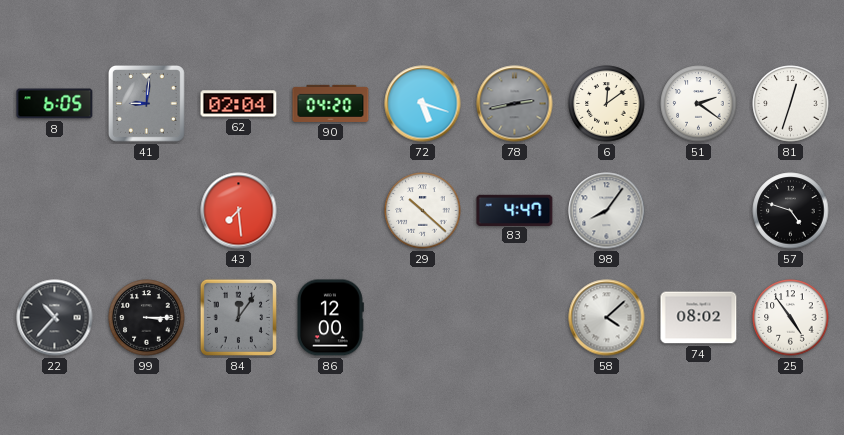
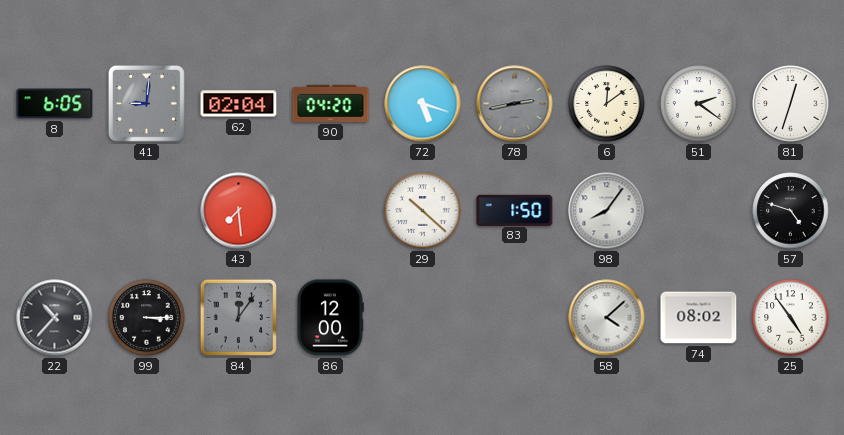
83: 4:47 -> 1:50 (515, 210)
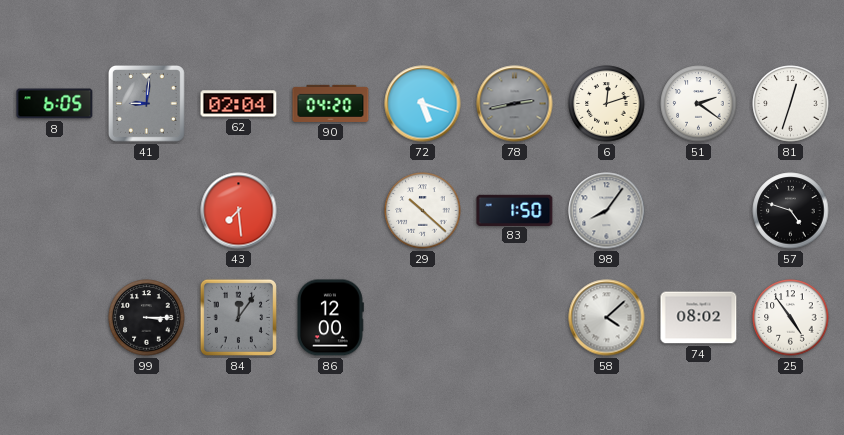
6: 12:09 -> 12:12 (607, 104)
22: 10:37 -> none (55, 318)
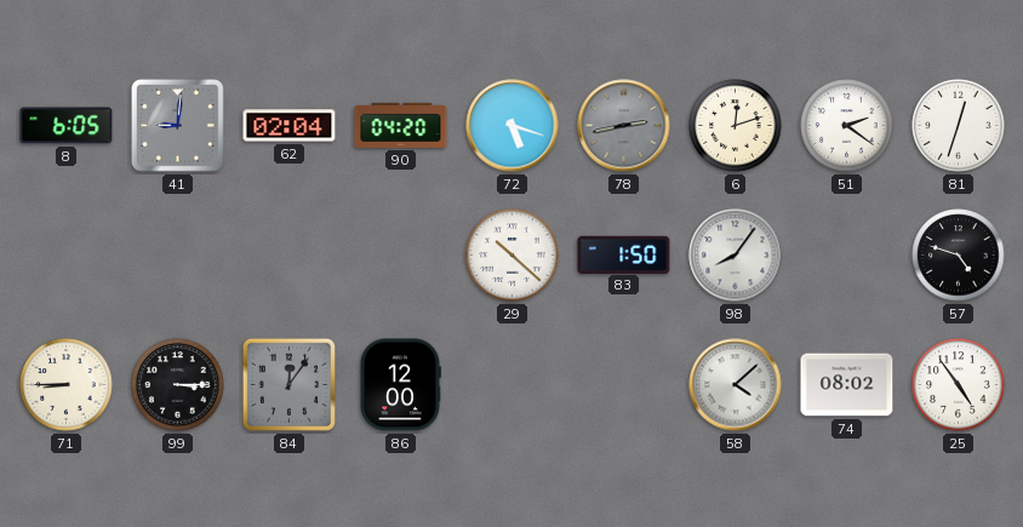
43: 7:29 -> none (239, 211)
71: none -> 8:45 (67, 385)
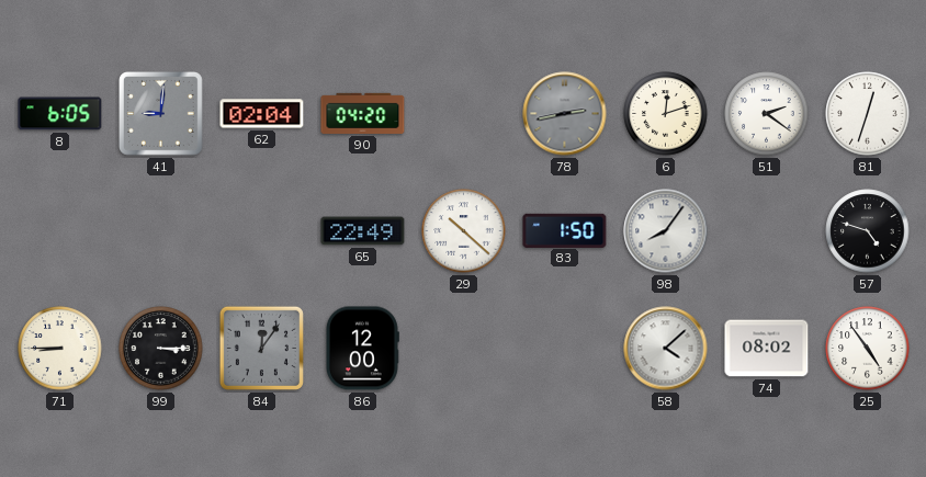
72: 5:18 -> none (513, 126)
65: none -> 22:49 (363, 231)
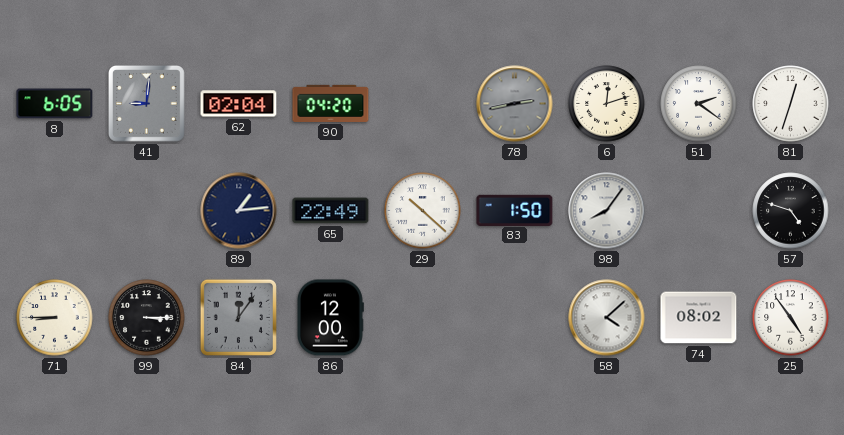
89: none -> 1:14 (239, 211)
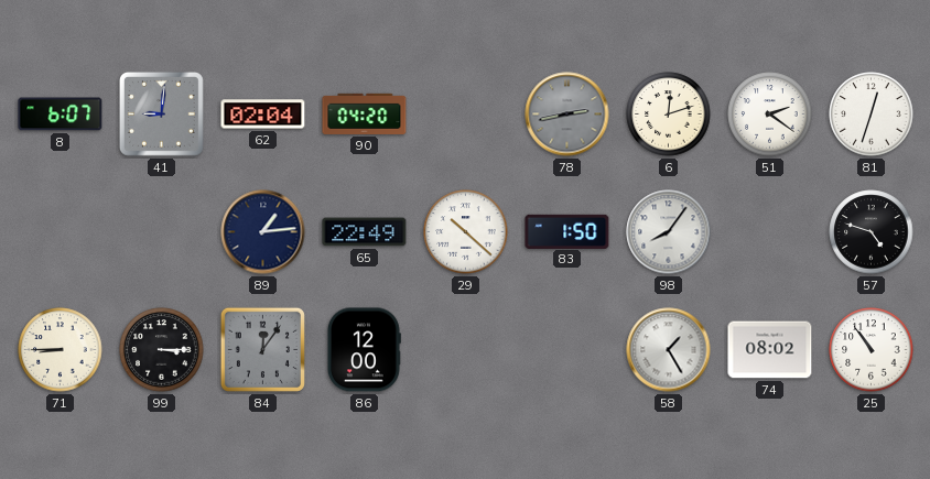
8: 6:05 -> 6:07 (61, 115)
58: 4:08 -> 1:25 (669, 350)
25: 4:54 -> 10:54 (872, 350)
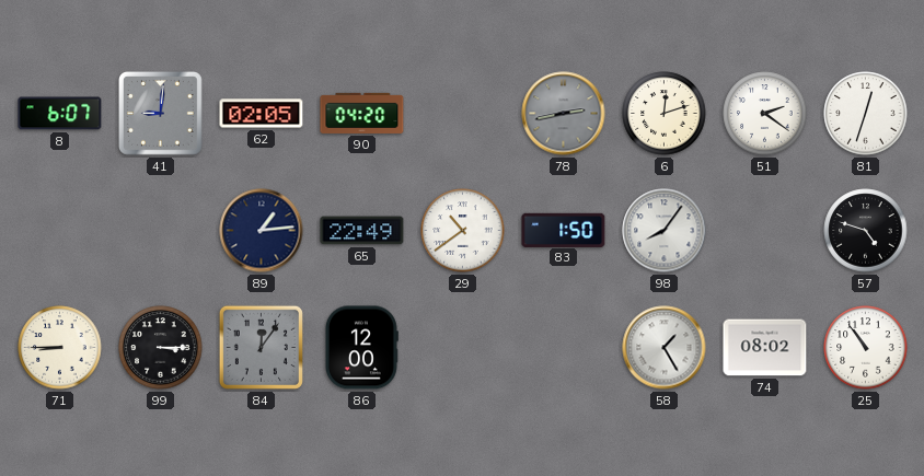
62: 02:04 -> 02:05 (262, 114)
29: 10:22 -> 10:39 (463, 231)
